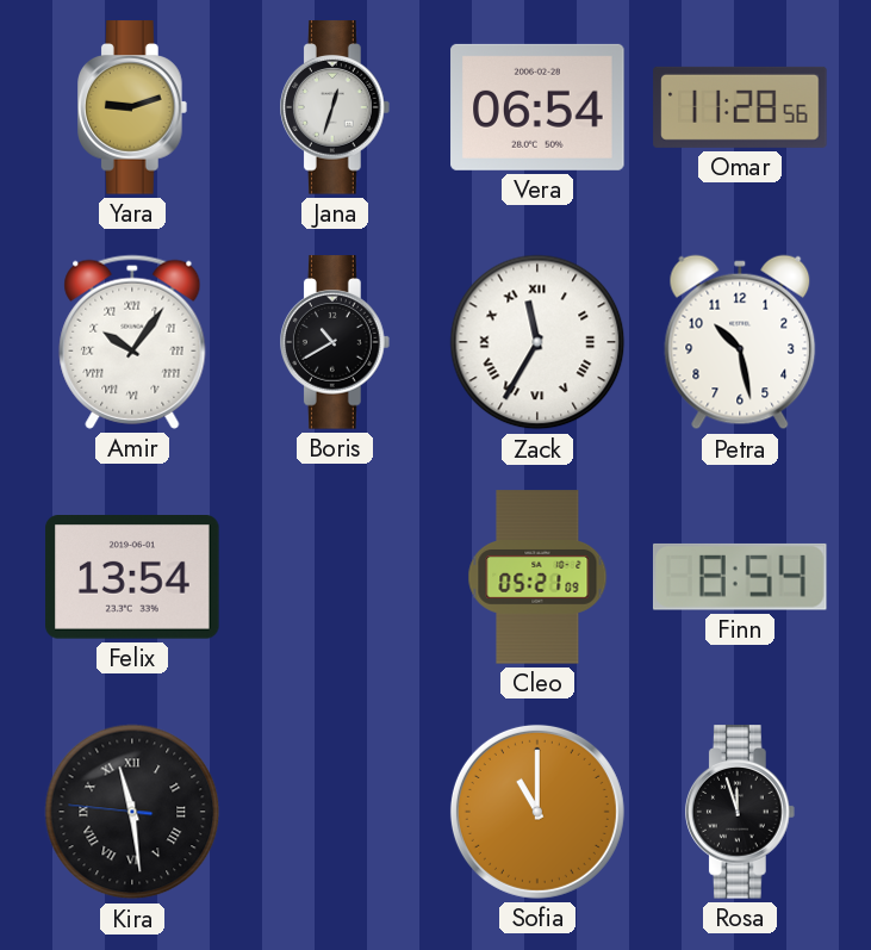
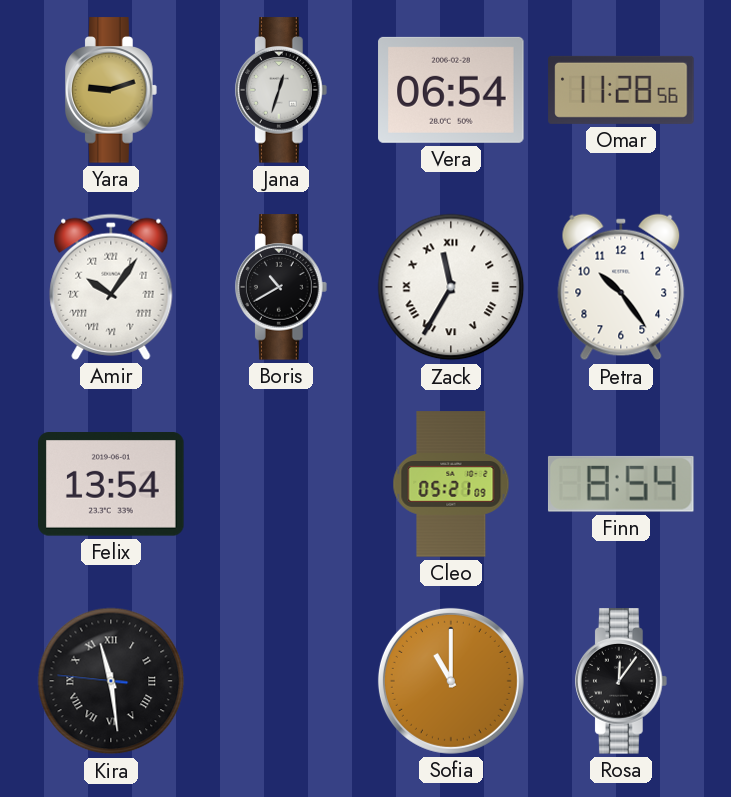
Petra: 10:28 -> 10:24 (621, 287)
Rosa: 11:57 -> 12:06 (622, 681)
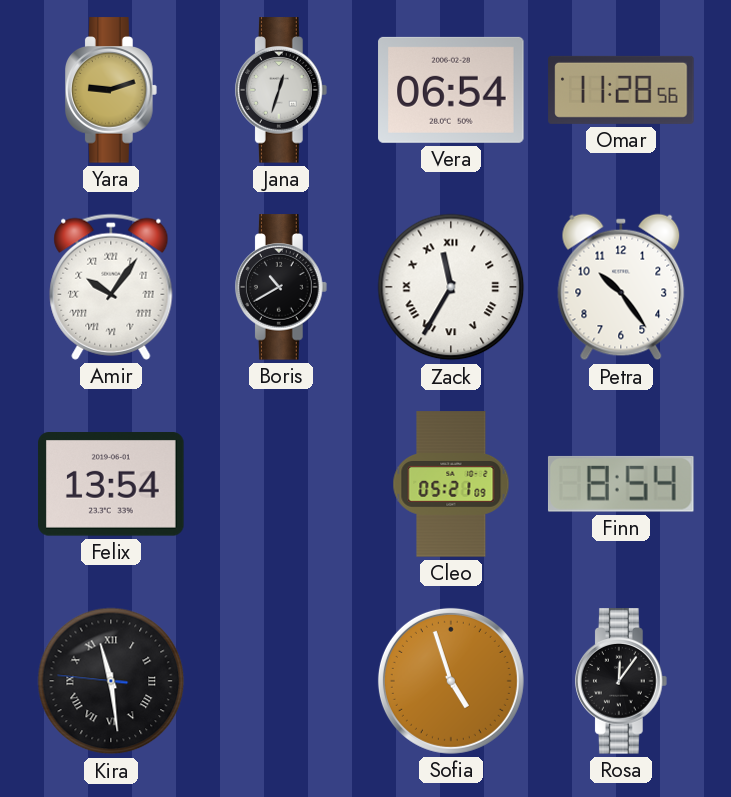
Sofia: 11:00 -> 4:57 (451, 681)
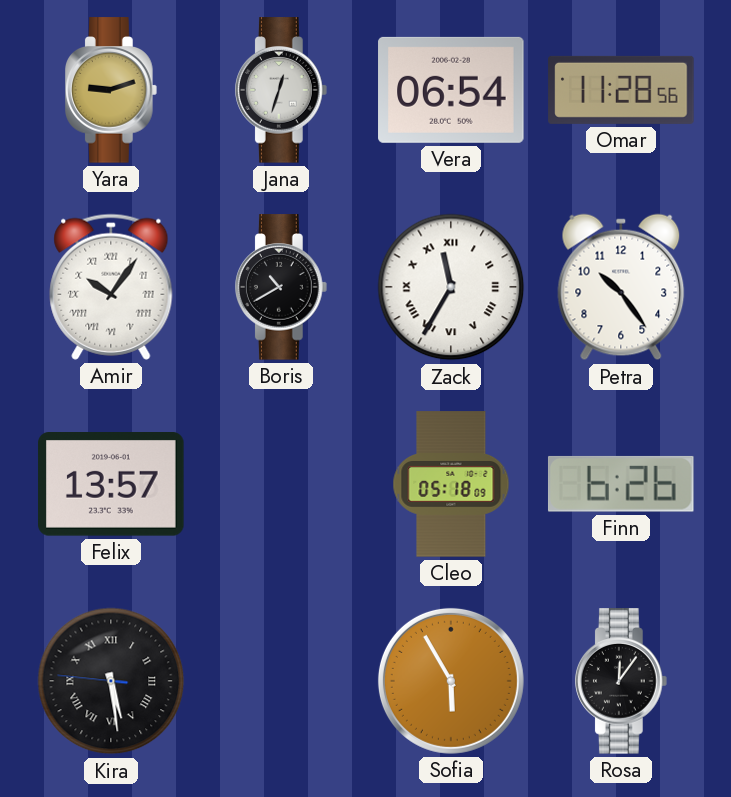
Felix: 13:54 -> 13:57 (111, 484)
Cleo: 05:21 -> 05:18 (451, 484)
Finn: 8:54 -> 6:26 (621, 484)
Kira: 11:28 -> 5:28 (111, 681)
Sofia: 4:57 -> 5:55 (451, 681)
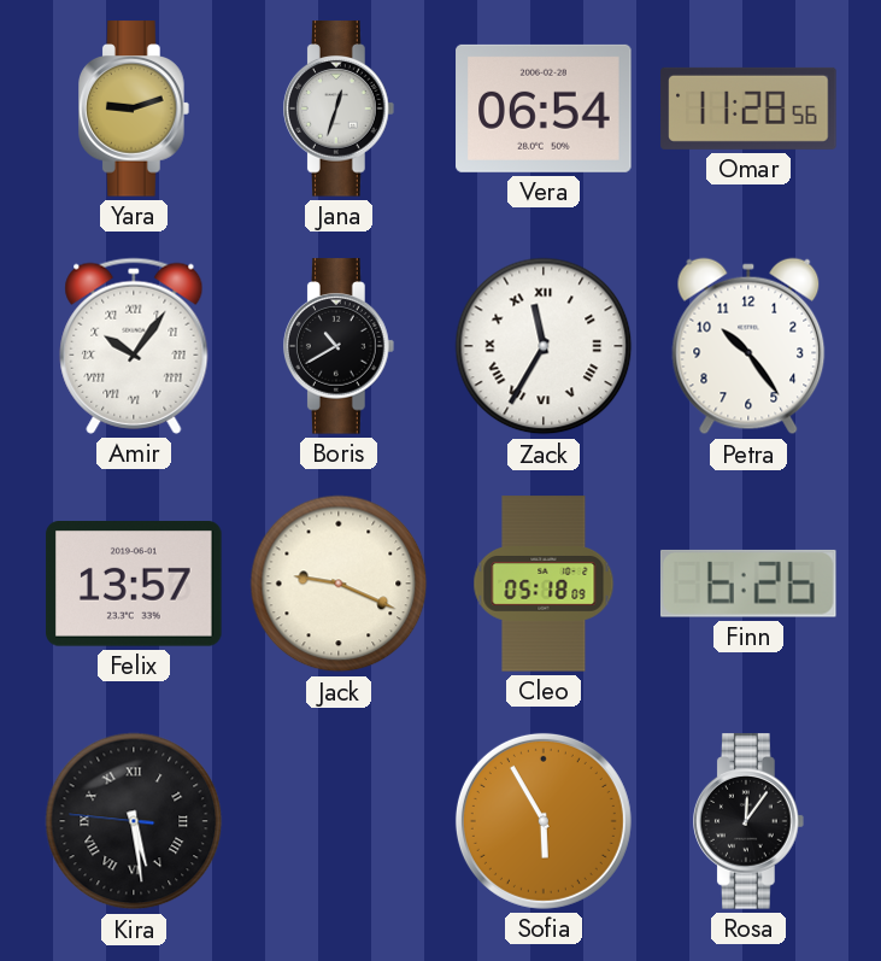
Jack: none -> 9:19 (339, 584)
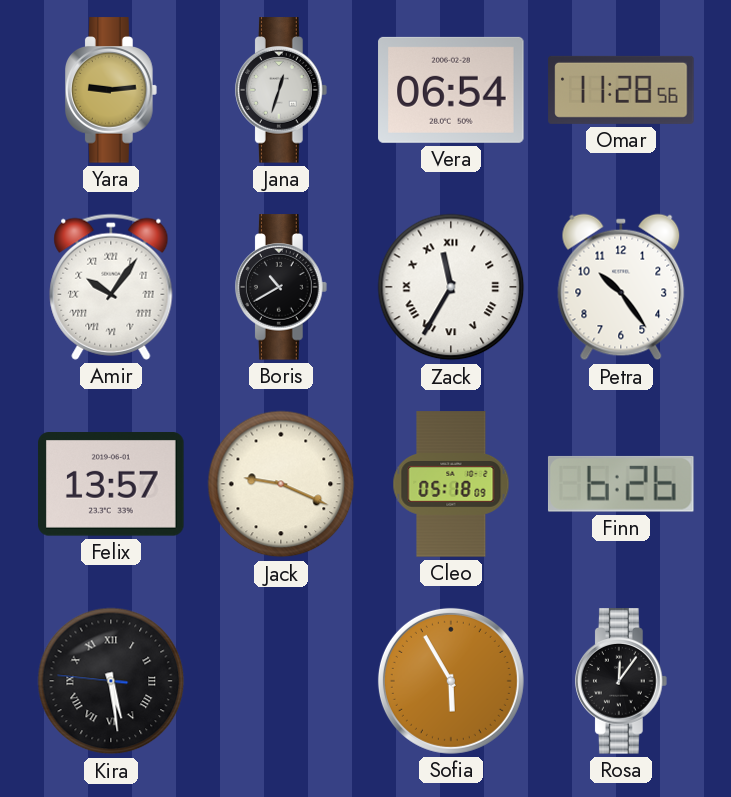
Yara: 9:12 -> 9:14 (112, 90)
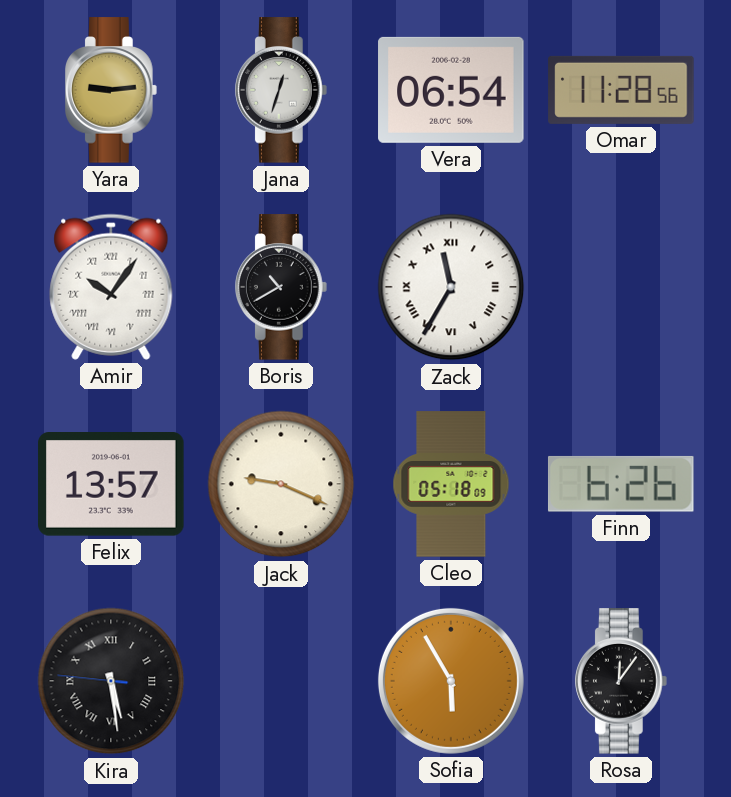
Petra: 10:24 -> none (621, 287)
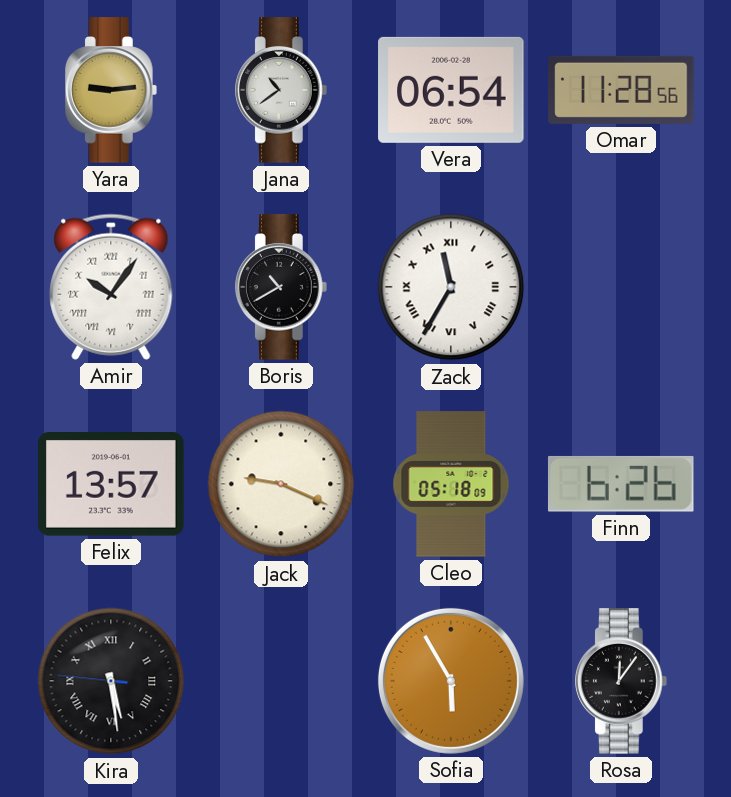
Jana: 12:33 -> 10:39 (282, 90)
